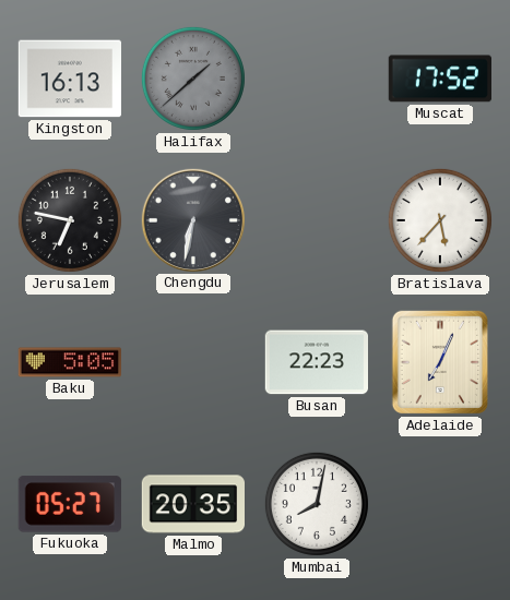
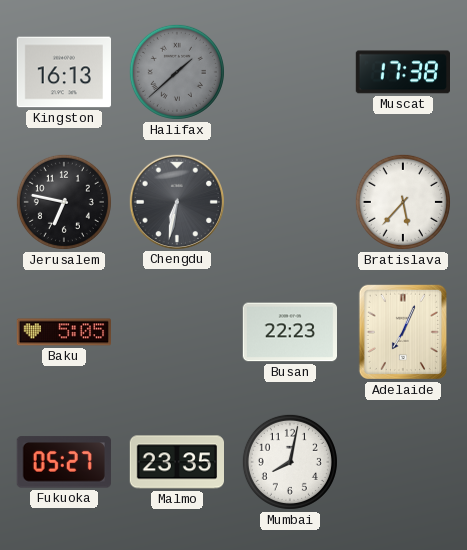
Muscat: 17:52 -> 17:38 (402, 72)
Malmo: 20:35 -> 23:35 (176, 462)
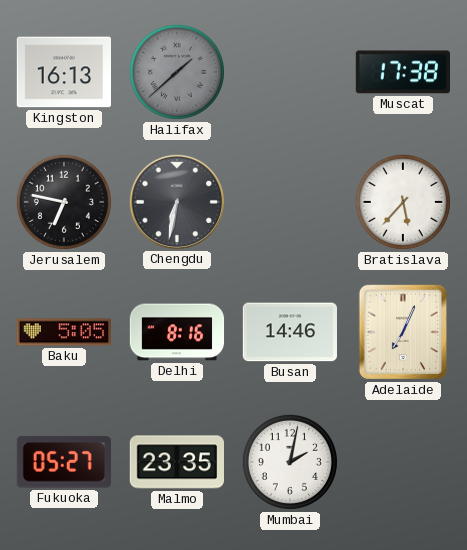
Delhi: none -> 8:16 (177, 332)
Busan: 22:23 -> 14:46 (289, 332)
Mumbai: 8:02 -> 2:02 (290, 462)
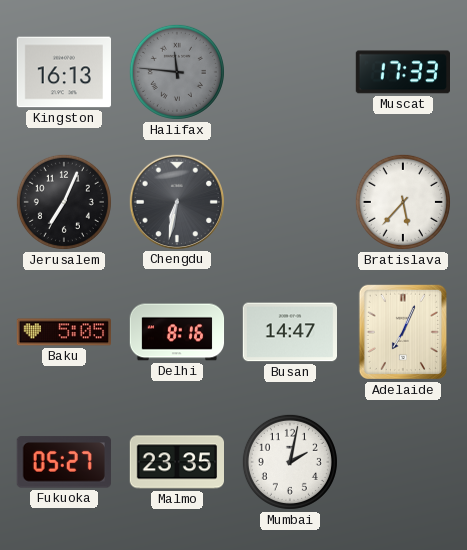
Halifax: 1:38 -> 11:46 (177, 72)
Muscat: 17:38 -> 17:33 (402, 72)
Jerusalem: 6:47 -> 7:04 (64, 202)
Busan: 14:46 -> 14:47 (289, 332)
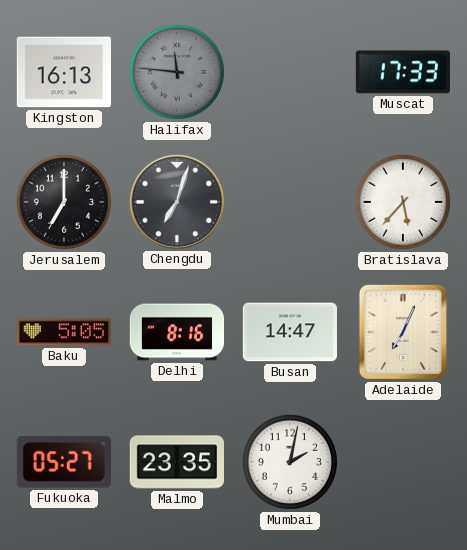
Jerusalem: 7:04 -> 7:00 (64, 202)
Chengdu: 6:32 -> 7:03 (176, 201)
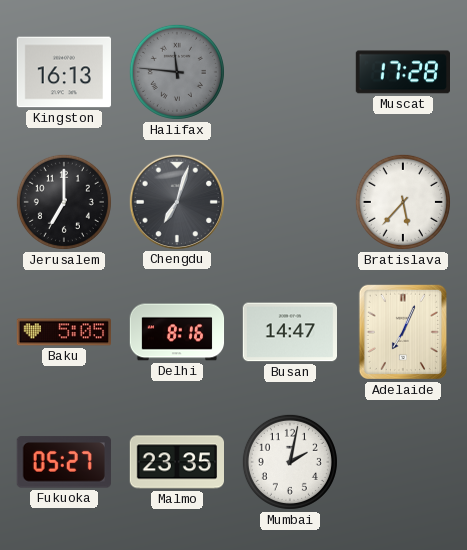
Muscat: 17:33 -> 17:28 (402, 72)
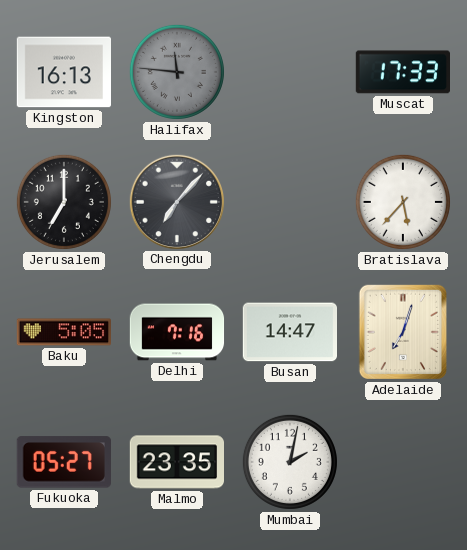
Muscat: 17:28 -> 17:33 (402, 72)
Chengdu: 7:03 -> 7:07 (176, 201)
Delhi: 8:16 -> 7:16 (177, 332)
Adelaide: 7:04 -> 7:03 (403, 332)
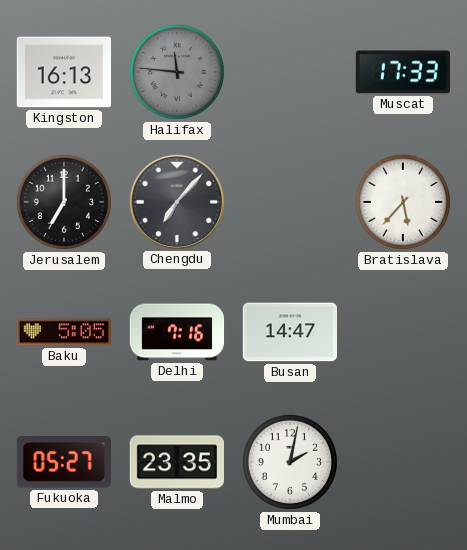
Adelaide: 7:03 -> none (403, 332)
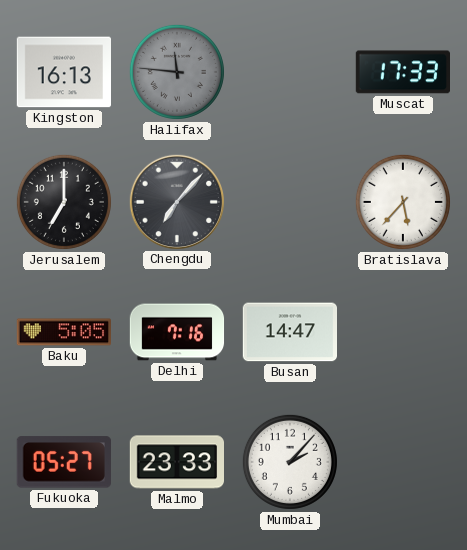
Malmo: 23:35 -> 23:33 (176, 462)
Mumbai: 2:02 -> 2:07 (290, 462)
